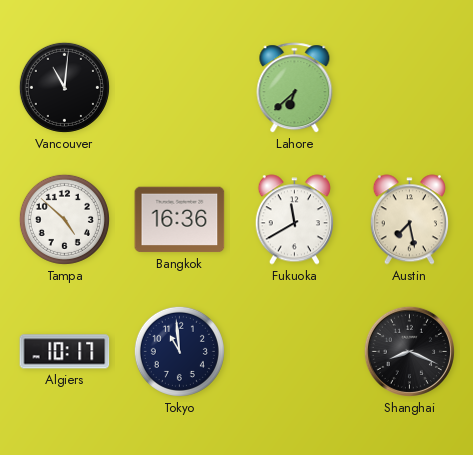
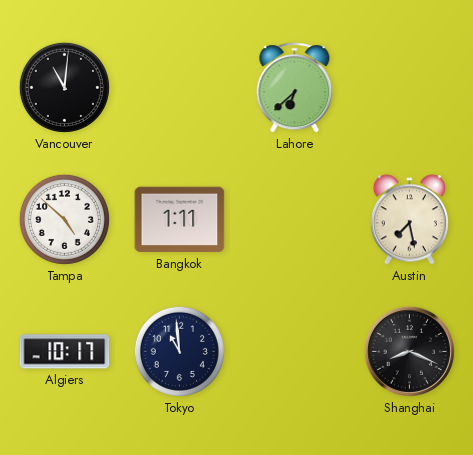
Bangkok: 16:36 -> 1:11 (180, 220)
Fukuoka: 11:40 -> none (294, 220)
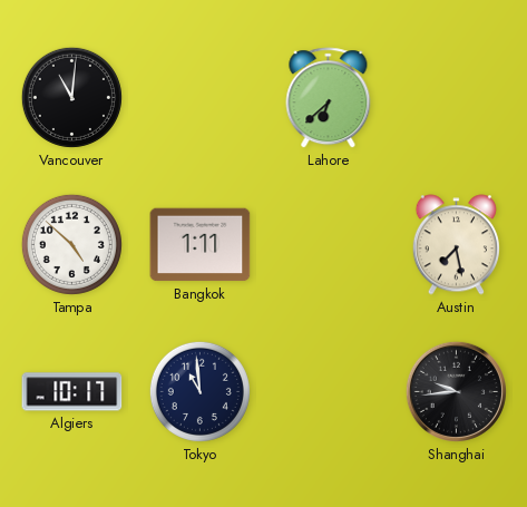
Shanghai: 8:19 -> 9:44 (456, 391)
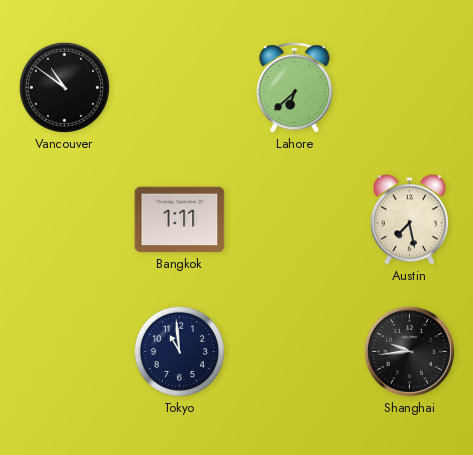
Vancouver: 11:01 -> 10:51 (64, 87)
Tampa: 4:52 -> none (71, 244)
Algiers: 10:17 -> none (72, 392)
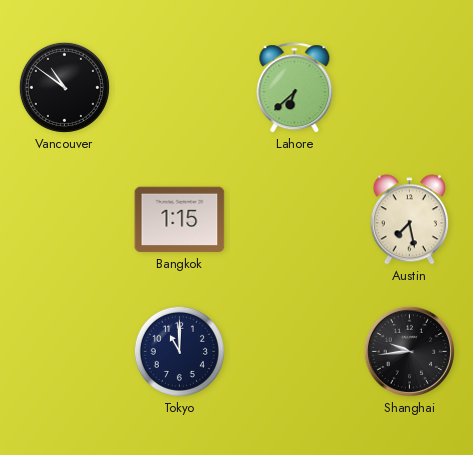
Bangkok: 1:11 -> 1:15 (180, 220)
Tokyo: 10:59 -> 11:00 (179, 351)
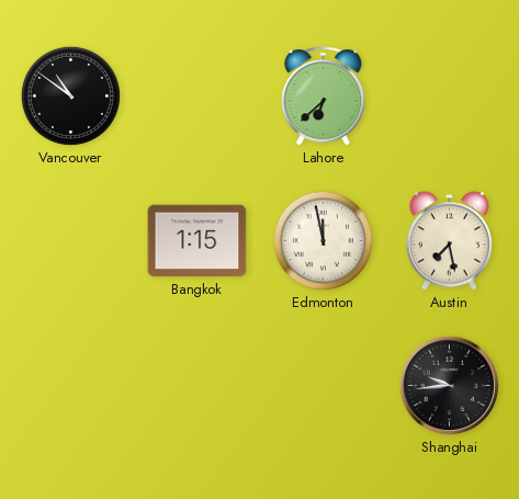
Edmonton: none -> 11:58 (323, 240)
Tokyo: 11:00 -> none (179, 351)
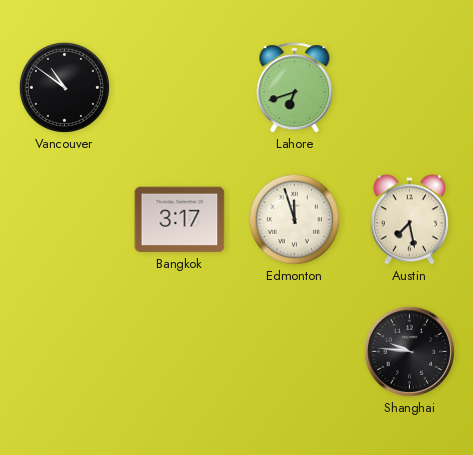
Lahore: 6:38 -> 6:42 (295, 88)
Bangkok: 1:15 -> 3:17 (180, 220)
Edmonton: 11:58 -> 11:57 (294, 219)
Shanghai: 9:44 -> 9:46 (409, 351)
